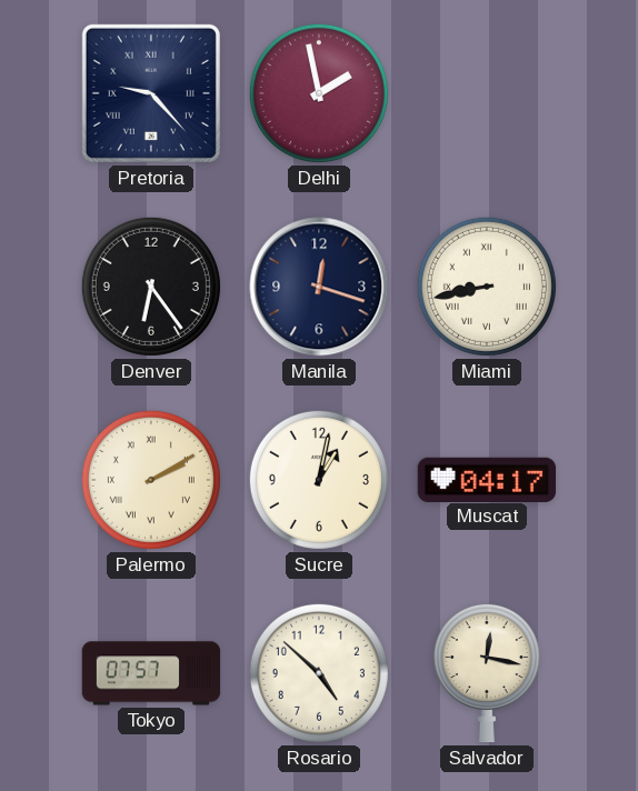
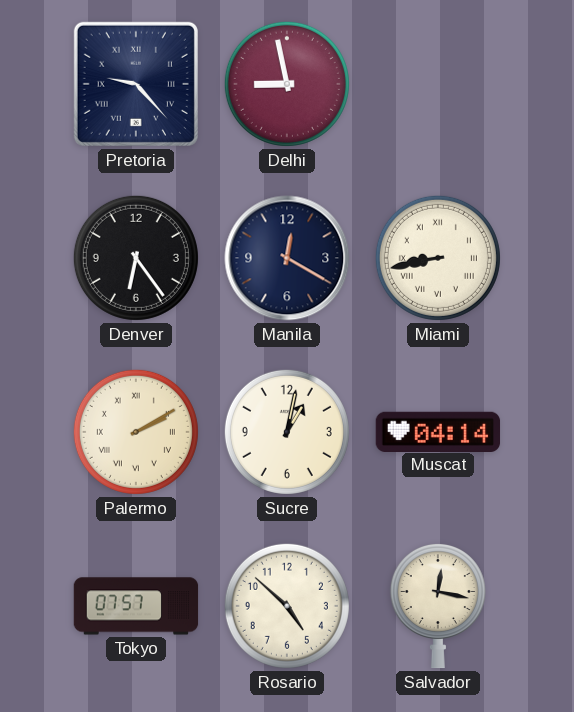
Delhi: 1:58 -> 8:58 (287, 84)
Manila: 12:18 -> 12:20 (287, 258)
Muscat: 04:17 -> 04:14 (438, 431)
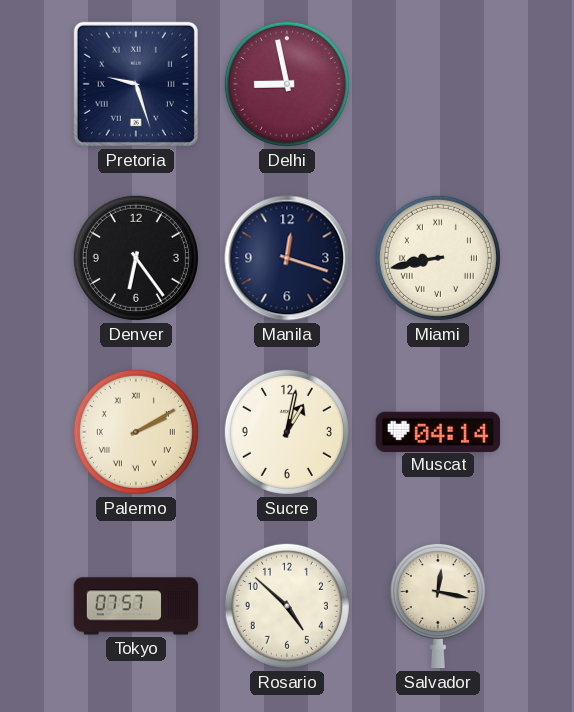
Pretoria: 9:23 -> 9:27 (136, 84)
Manila: 12:20 -> 12:18 (287, 258)
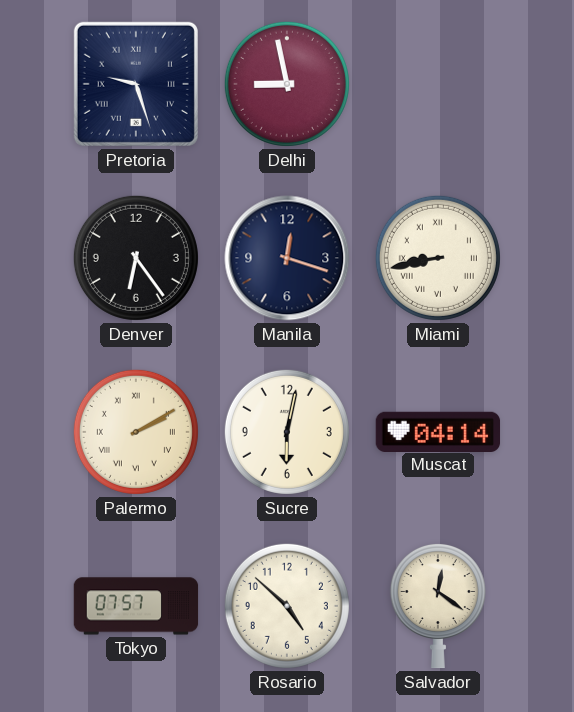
Sucre: 1:02 -> 6:02 (287, 432)
Salvador: 12:17 -> 12:21 (438, 606)
